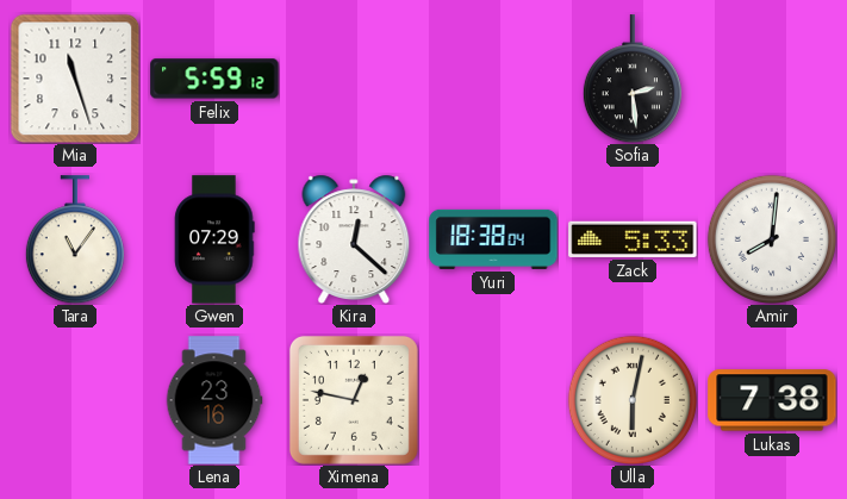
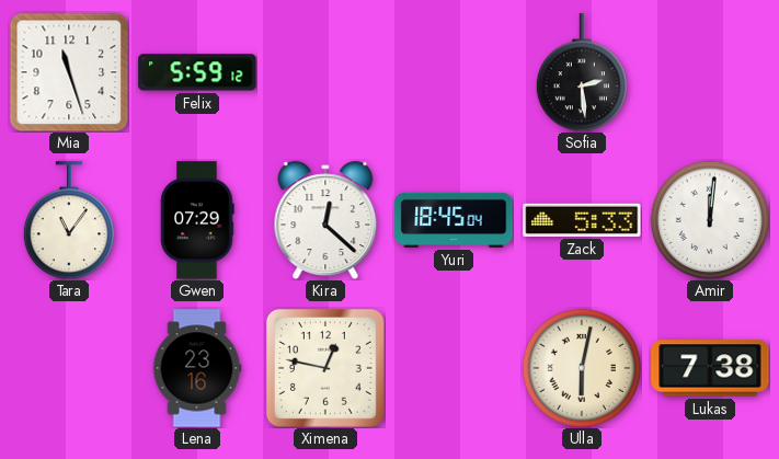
Yuri: 18:38 -> 18:45 (454, 220)
Amir: 8:01 -> 12:01 (710, 220)
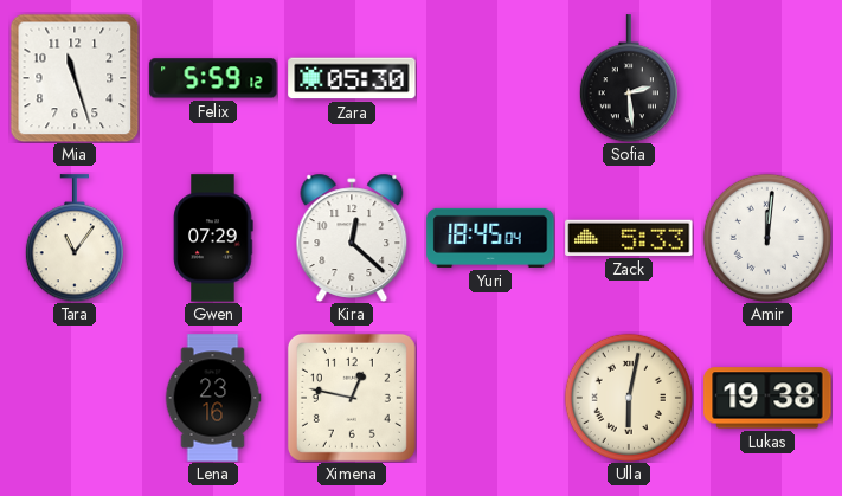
Zara: none -> 05:30 (352, 78)
Lukas: 7:38 -> 19:38 (767, 398)
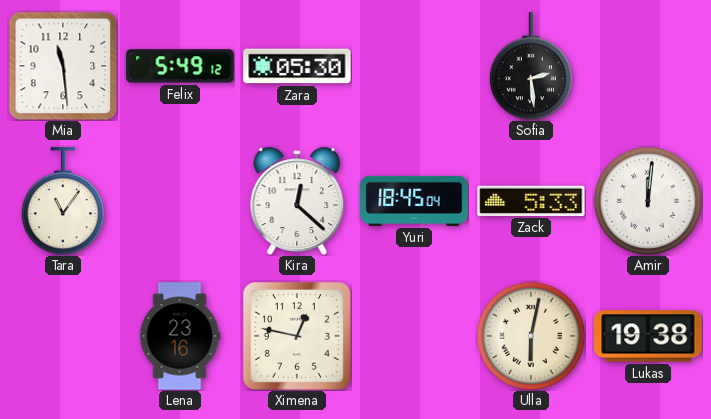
Mia: 11:27 -> 11:29 (63, 66)
Felix: 5:59 -> 5:49 (180, 66)
Gwen: 07:29 -> none (213, 238)
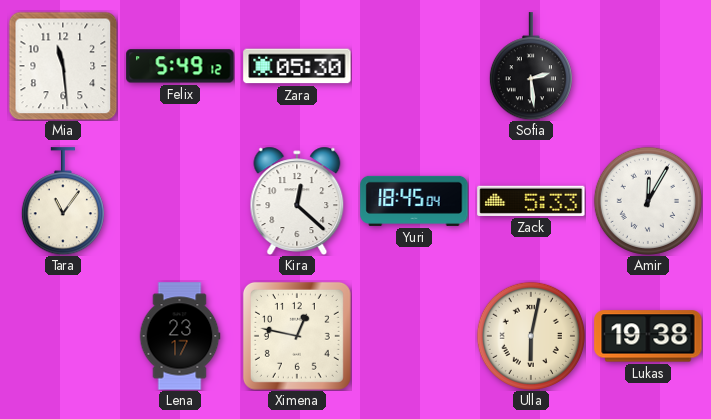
Amir: 12:01 -> 12:05 (648, 201)
Lena: 23:16 -> 23:17 (180, 336)
